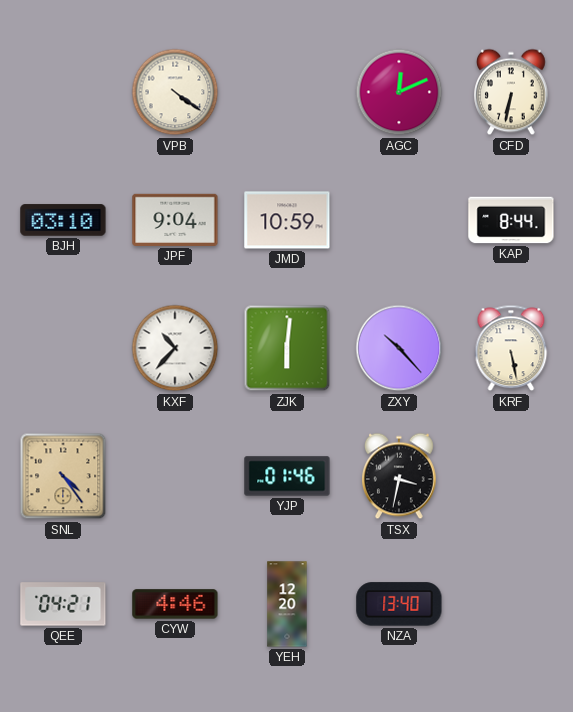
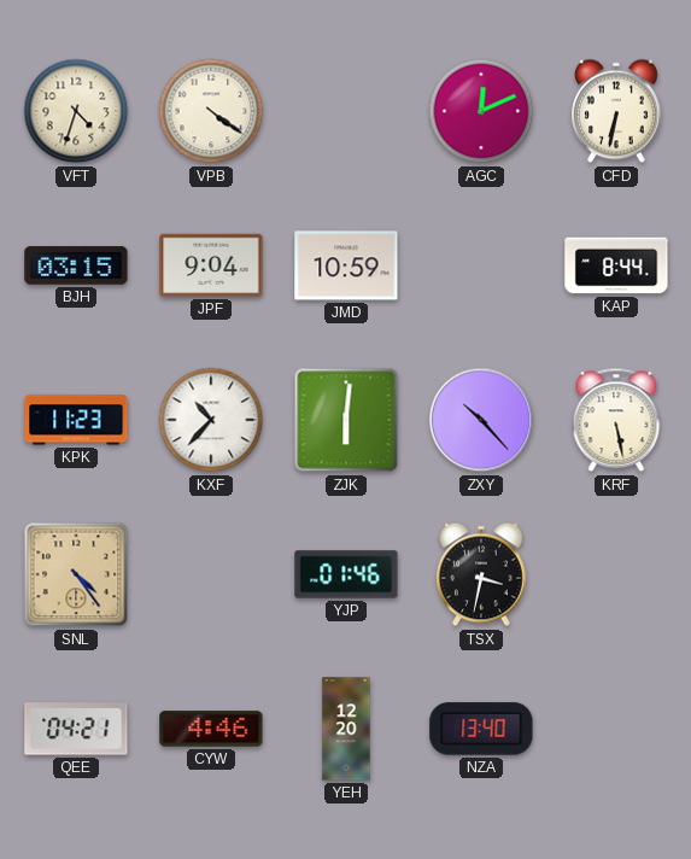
VFT: none -> 4:33 (76, 111)
BJH: 03:10 -> 03:15 (76, 265)
KPK: none -> 11:23 (76, 420)
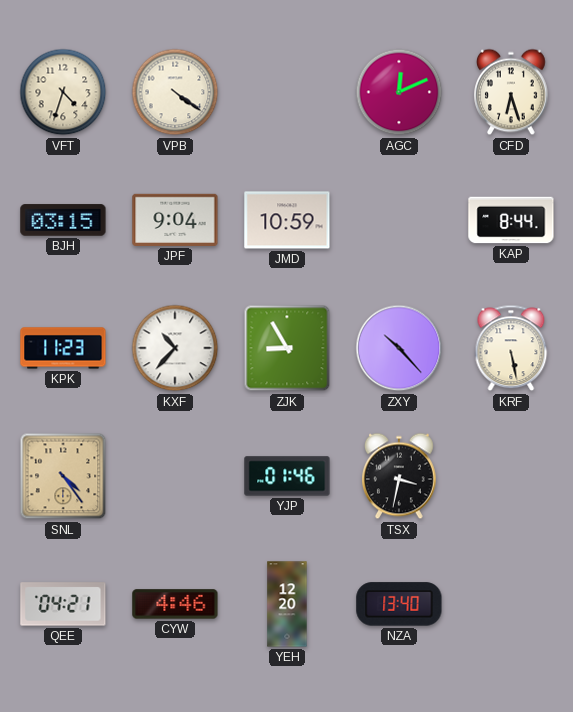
CFD: 6:32 -> 6:27 (512, 92)
ZJK: 6:01 -> 8:55 (287, 348)
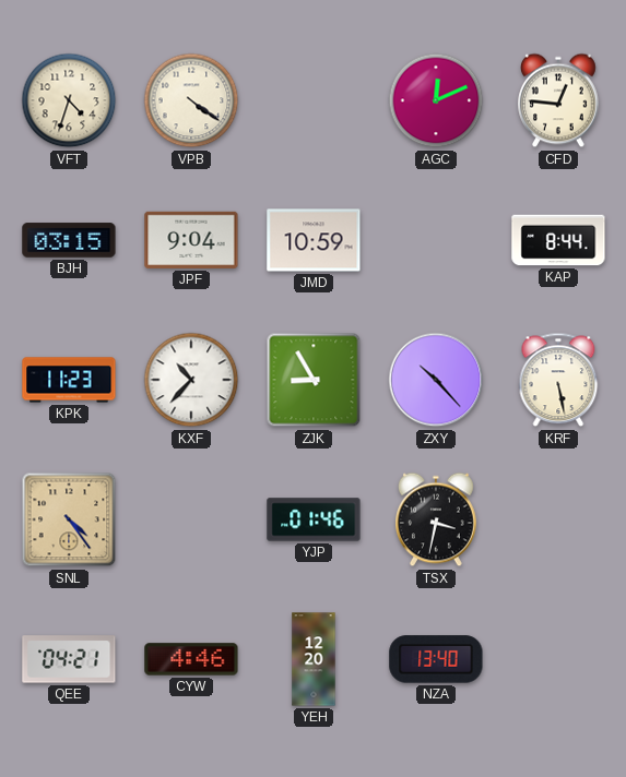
CFD: 6:27 -> 12:46 (559, 100)
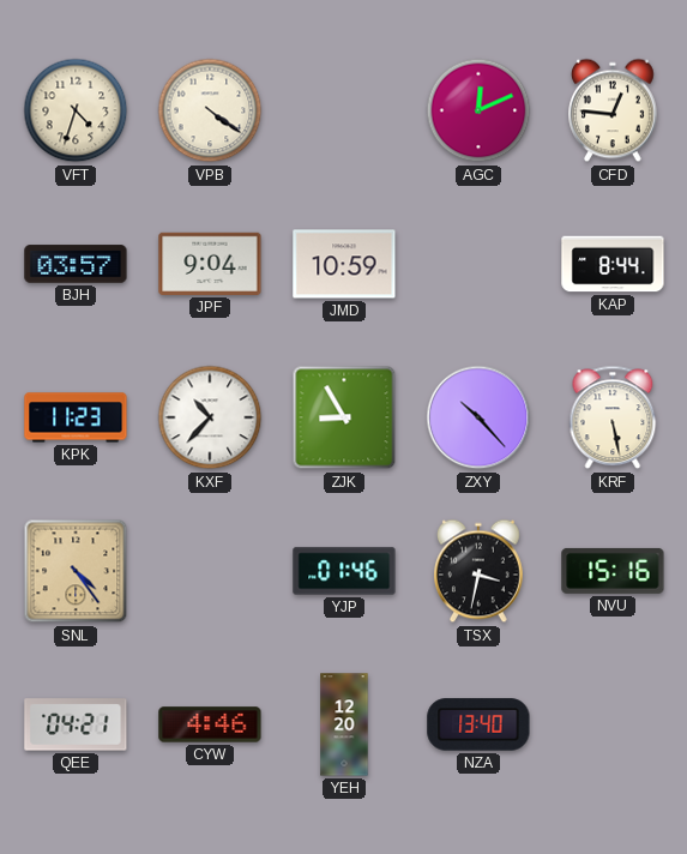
BJH: 03:15 -> 03:57 (76, 264)
NVU: none -> 15:16 (613, 571)
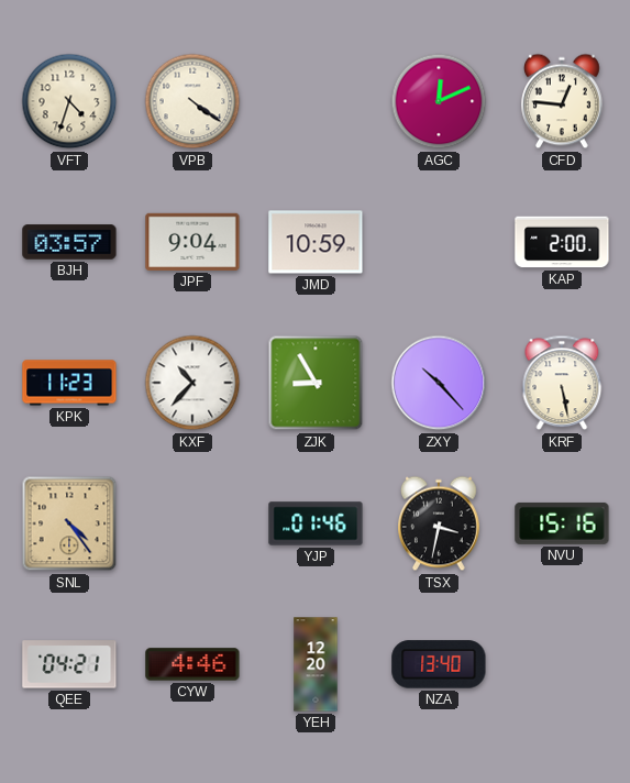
KAP: 8:44 -> 2:00 (562, 242)
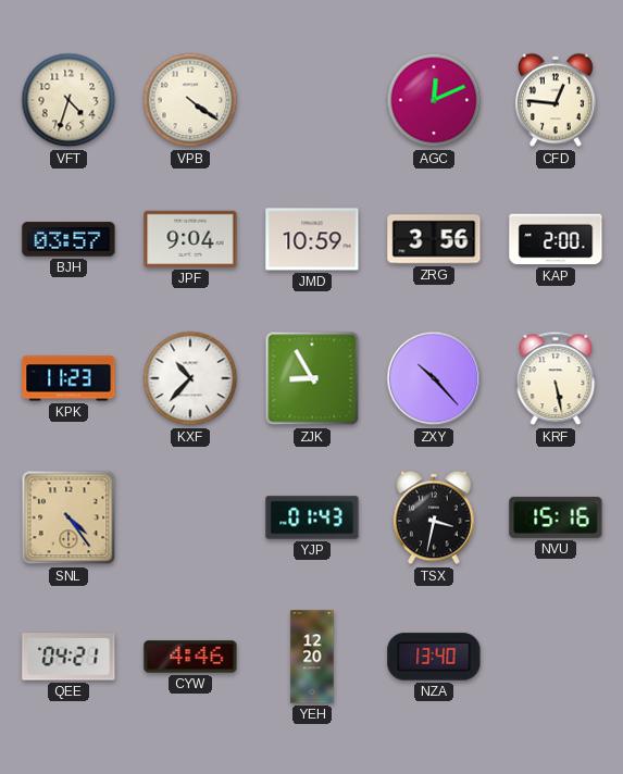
ZRG: none -> 3:56 (434, 239)
YJP: 01:46 -> 01:43 (312, 517)
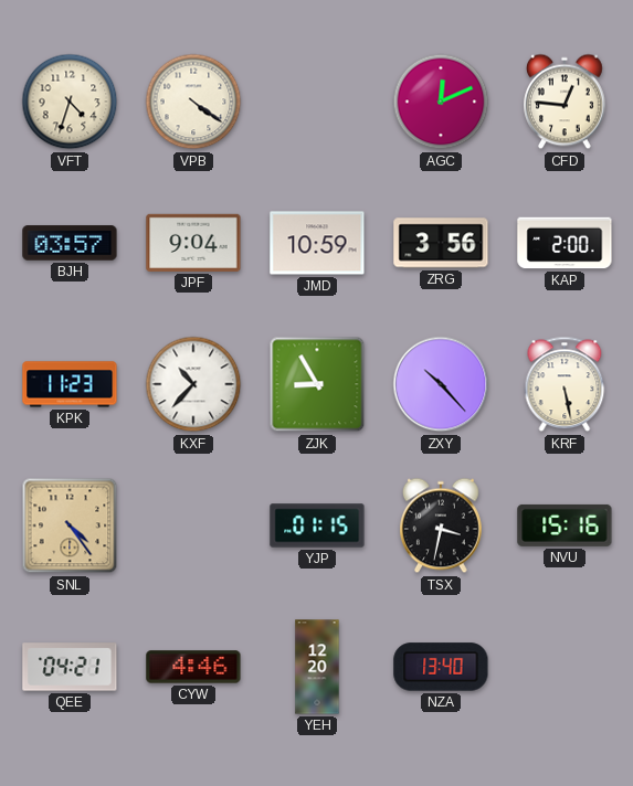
YJP: 01:43 -> 01:15 (317, 525)
